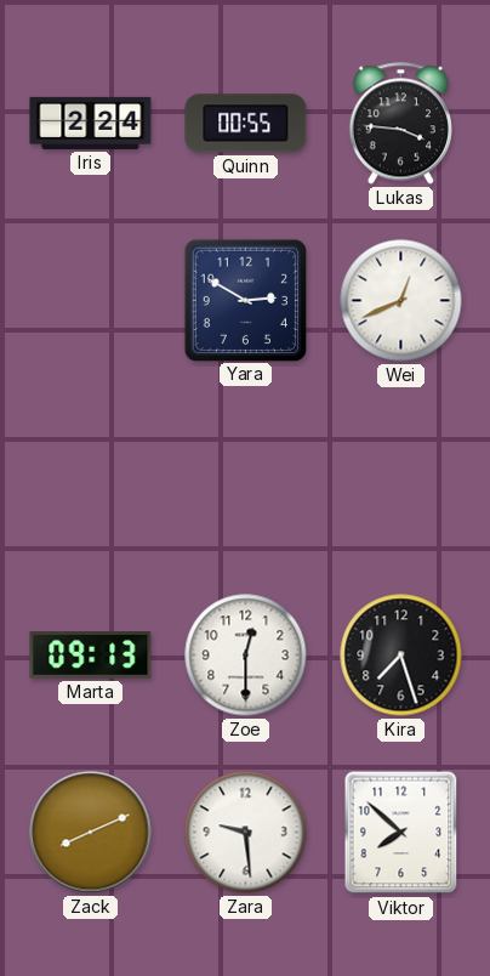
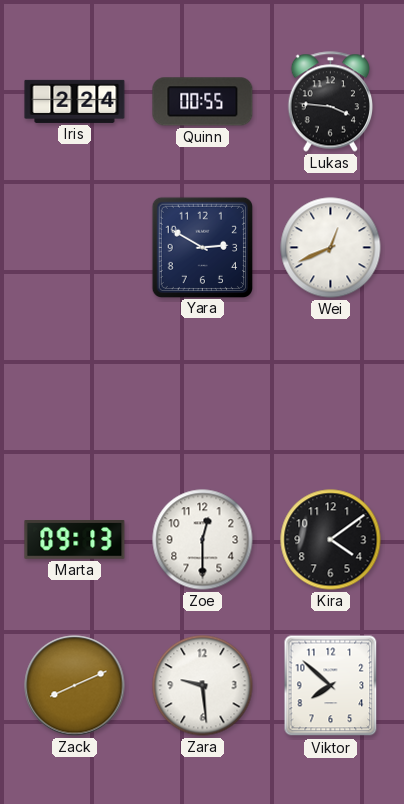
Kira: 7:27 -> 4:09 (331, 540)
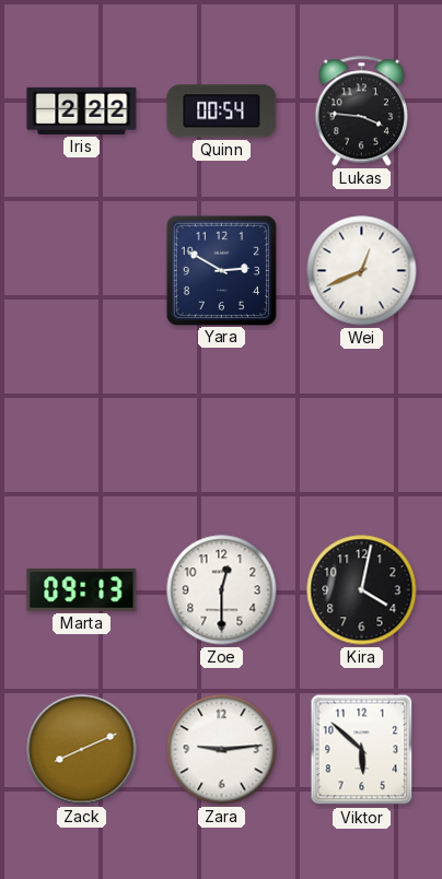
Iris: 2:24 -> 2:22 (82, 110)
Quinn: 00:55 -> 00:54 (222, 112)
Kira: 4:09 -> 4:02 (362, 590)
Zara: 9:29 -> 9:14 (222, 750)
Viktor: 7:52 -> 5:52 (362, 750)
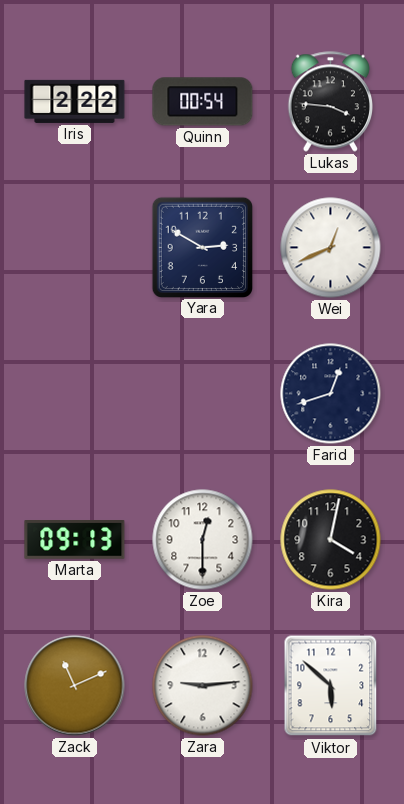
Farid: none -> 12:42 (331, 394)
Zack: 8:11 -> 11:11 (75, 686)
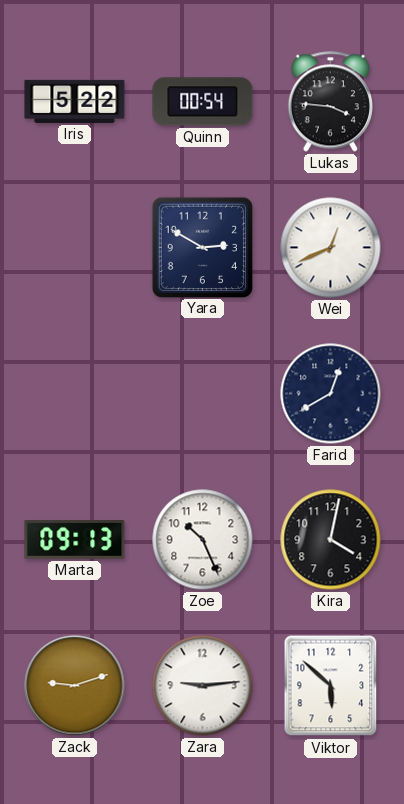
Iris: 2:22 -> 5:22 (75, 101)
Farid: 12:42 -> 12:40 (331, 394)
Zoe: 12:30 -> 10:26 (203, 540)
Zack: 11:11 -> 9:12 (75, 686)
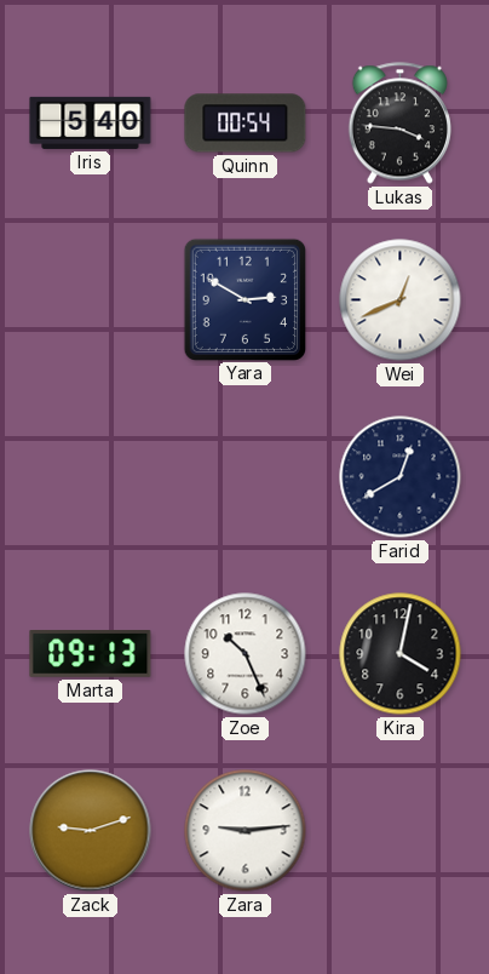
Iris: 5:22 -> 5:40 (91, 122)
Viktor: 5:52 -> none (331, 686)
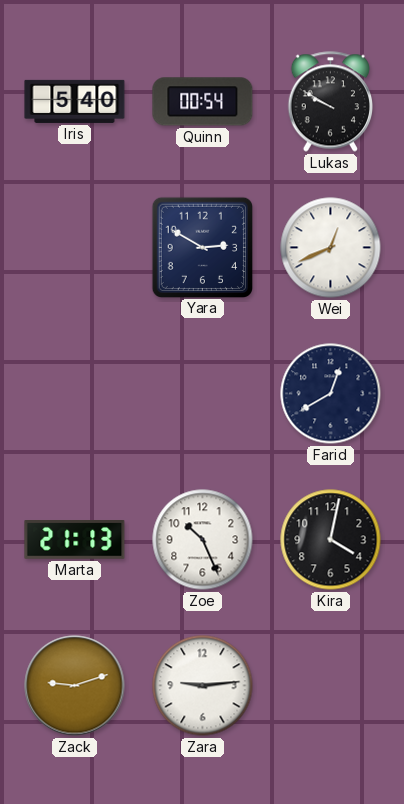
Lukas: 3:46 -> 9:50 (330, 102)
Marta: 09:13 -> 21:13 (75, 540)
